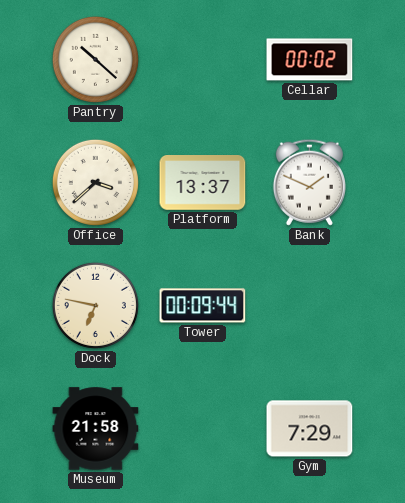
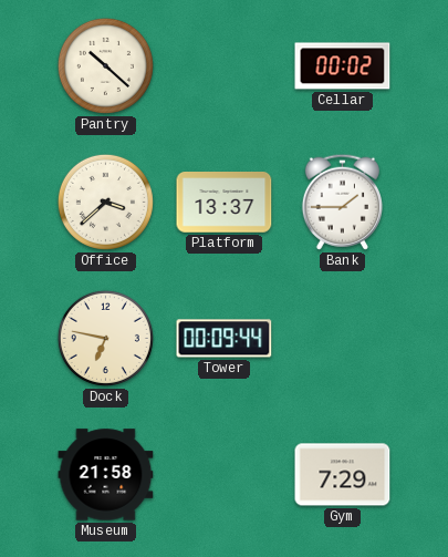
Bank: 1:49 -> 1:45 (342, 202)
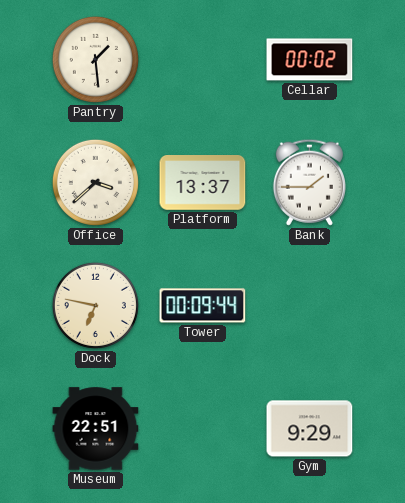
Pantry: 10:22 -> 1:29 (95, 59)
Museum: 21:58 -> 22:51 (96, 429)
Gym: 7:29 -> 9:29 (310, 429)
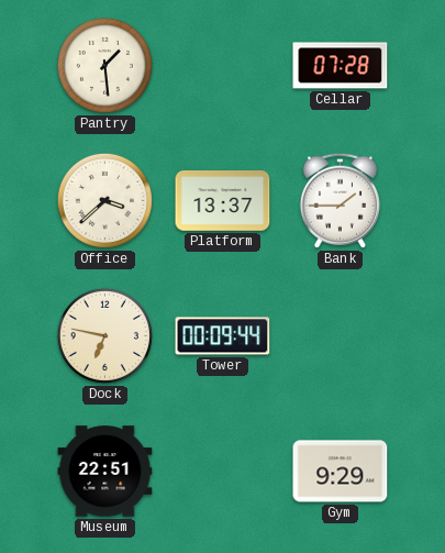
Cellar: 00:02 -> 07:28 (341, 66)
